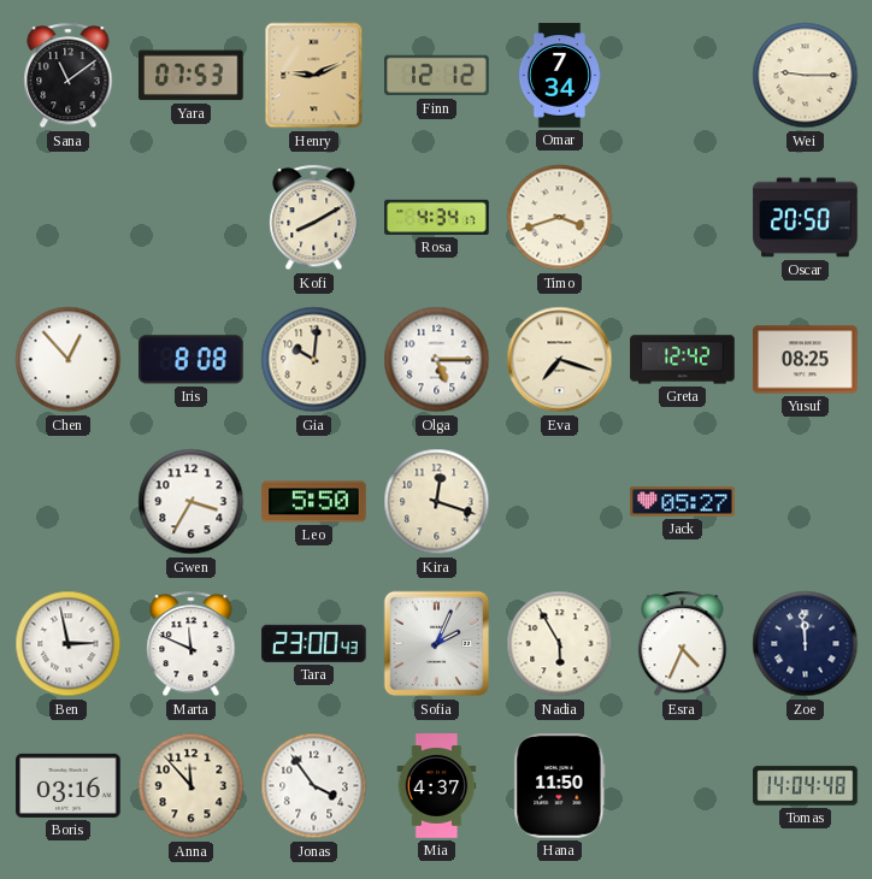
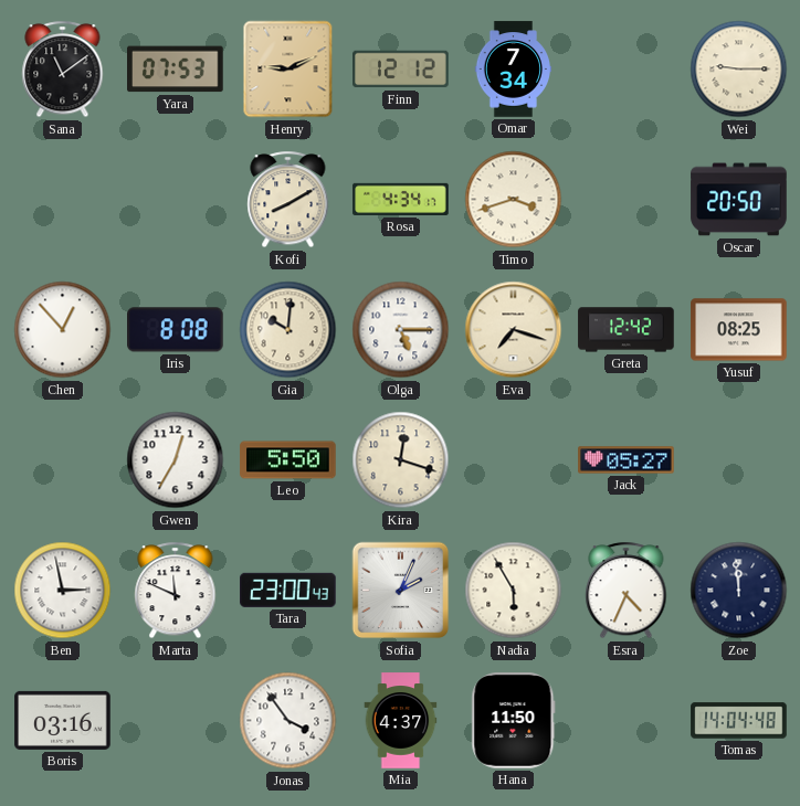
Gwen: 3:35 -> 12:35 (176, 460)
Anna: 11:53 -> none (192, 786)
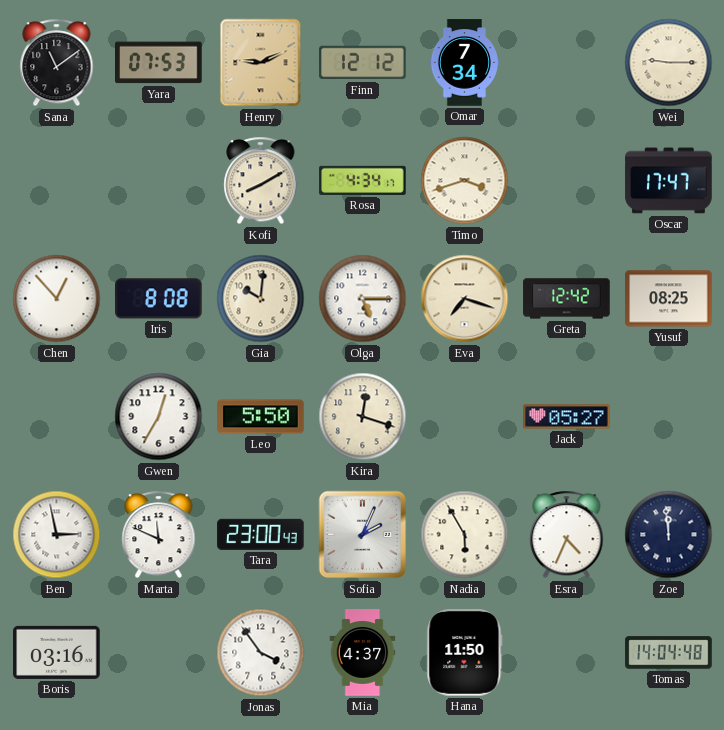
Oscar: 20:50 -> 17:47 (669, 181)
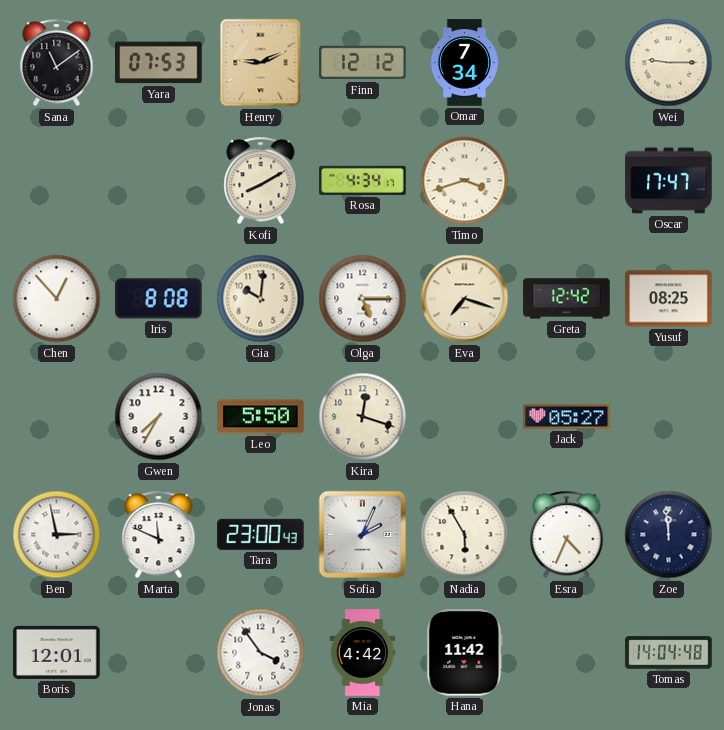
Gwen: 12:35 -> 7:35 (159, 417)
Boris: 03:16 -> 12:01 (57, 652)
Mia: 4:37 -> 4:42 (363, 653)
Hana: 11:50 -> 11:42 (465, 653)
